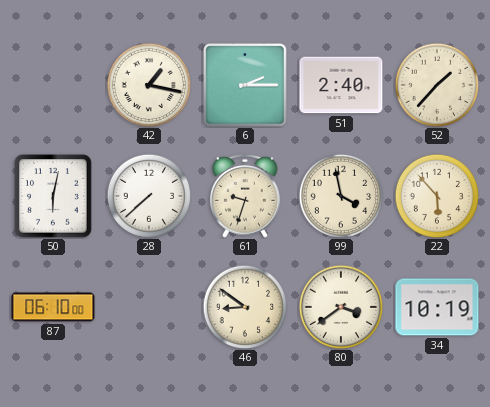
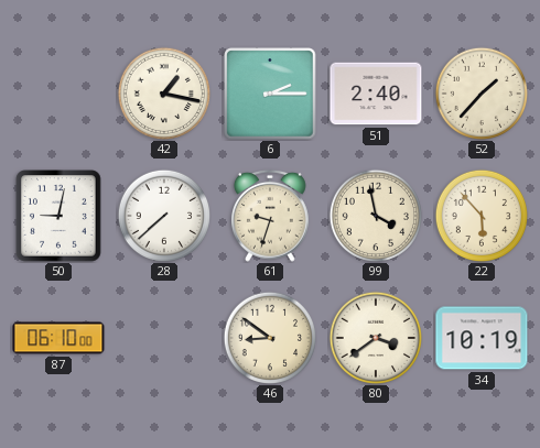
50: 6:02 -> 9:02 (58, 216)
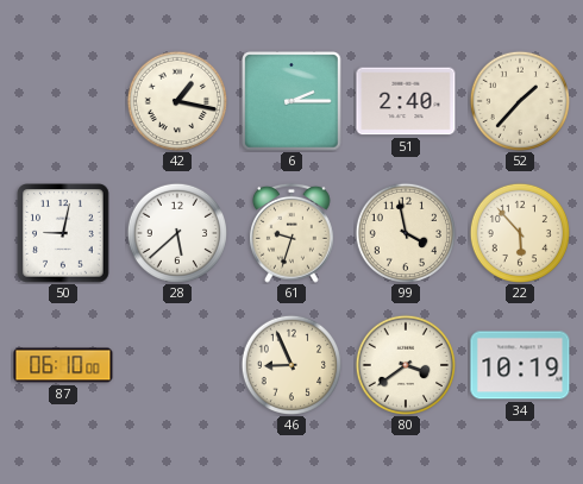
28: 7:38 -> 5:38 (176, 232)
46: 8:51 -> 8:56 (290, 364)
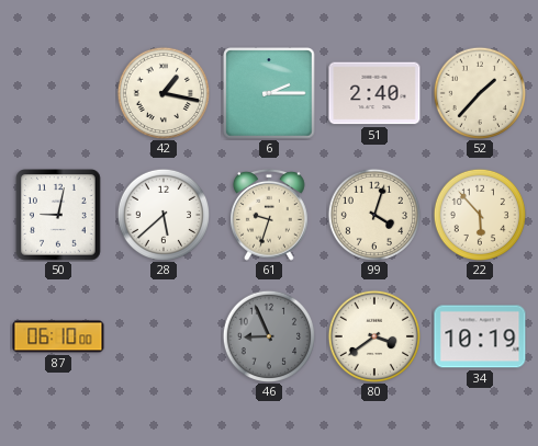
99: 3:58 -> 4:03 (373, 214)
46 dial: cream -> grey (268, 335)
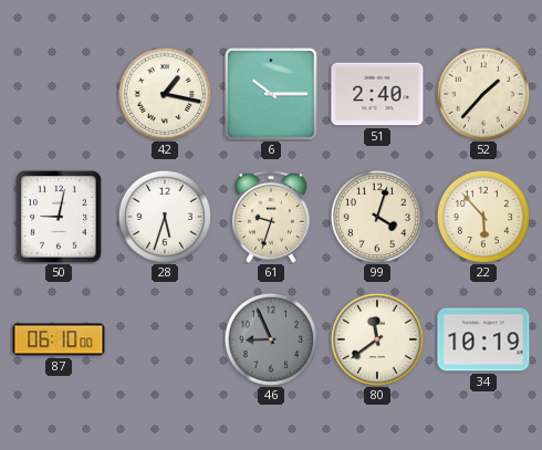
6: 2:15 -> 10:15 (271, 94)
28: 5:38 -> 5:33 (164, 216)
80: 3:39 -> 11:39 (376, 338)
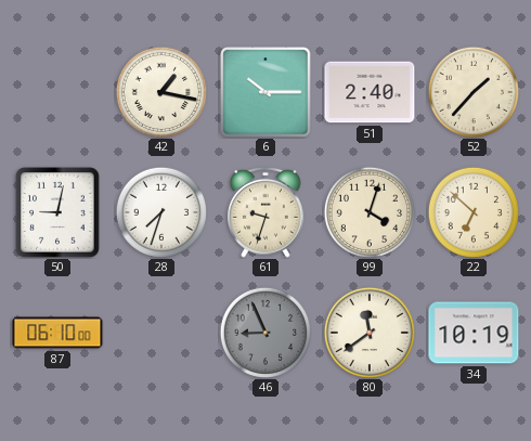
28: 5:33 -> 7:33 (160, 211)
22: 5:53 -> 6:52 (472, 211)
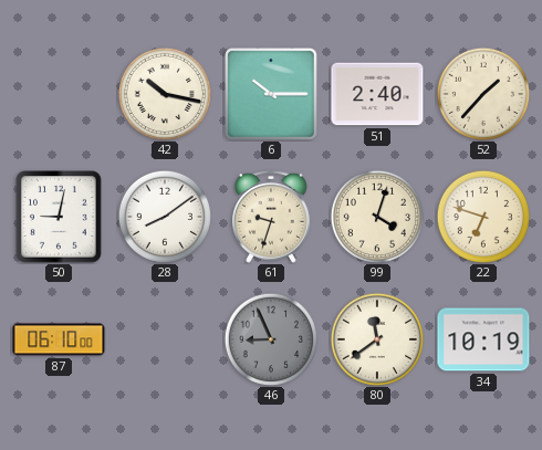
42: 1:17 -> 10:17 (164, 93)
28: 7:33 -> 8:09 (164, 216)
22: 6:52 -> 6:48 (482, 216)
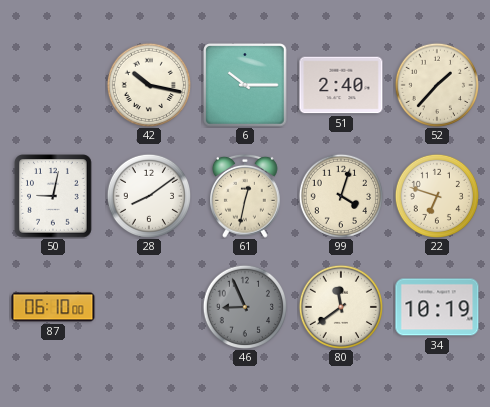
61: 9:33 -> 12:32 (246, 196)
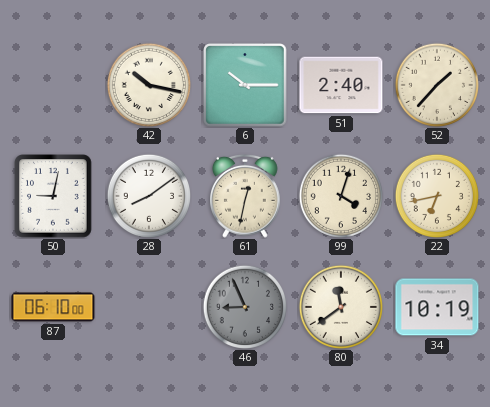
22: 6:48 -> 6:43 (436, 195)
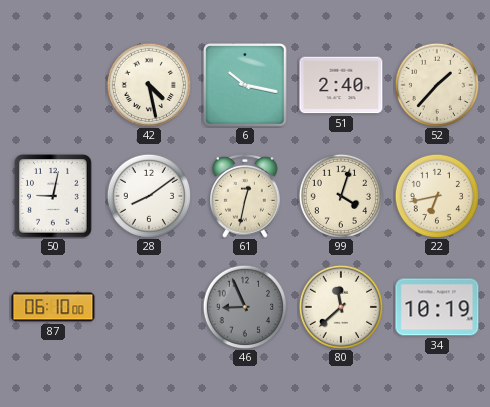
42: 10:17 -> 4:28 (148, 84)
6: 10:15 -> 10:17 (245, 85)
80: 11:39 -> 11:38 (340, 306)
